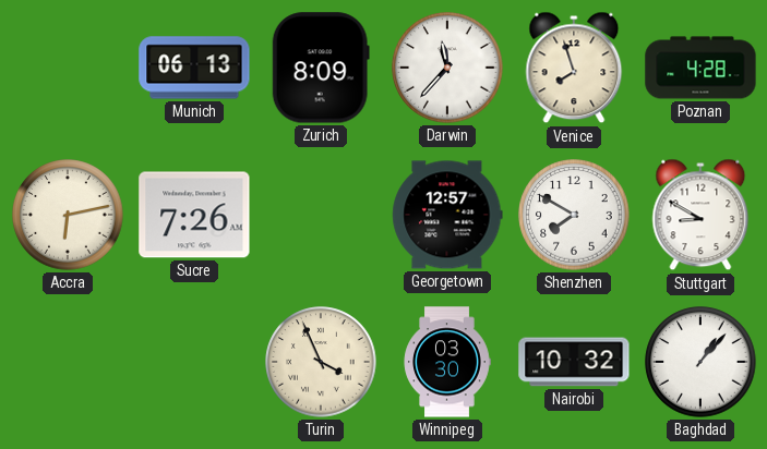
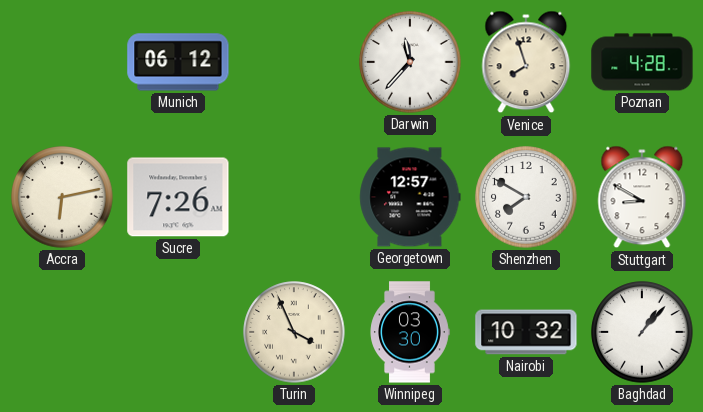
Munich: 06:13 -> 06:12 (178, 62)
Zurich: 8:09 -> none (321, 68)
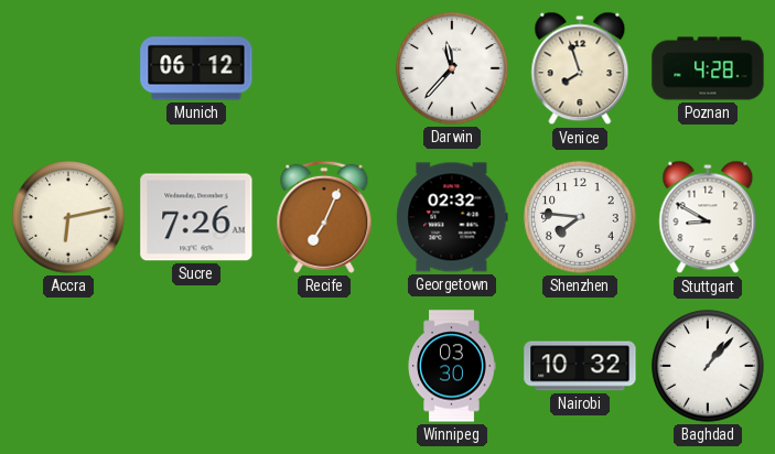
Recife: none -> 7:04 (324, 217)
Georgetown: 12:57 -> 02:32 (452, 217)
Shenzhen: 7:50 -> 7:46 (580, 217)
Turin: 3:56 -> none (294, 332)
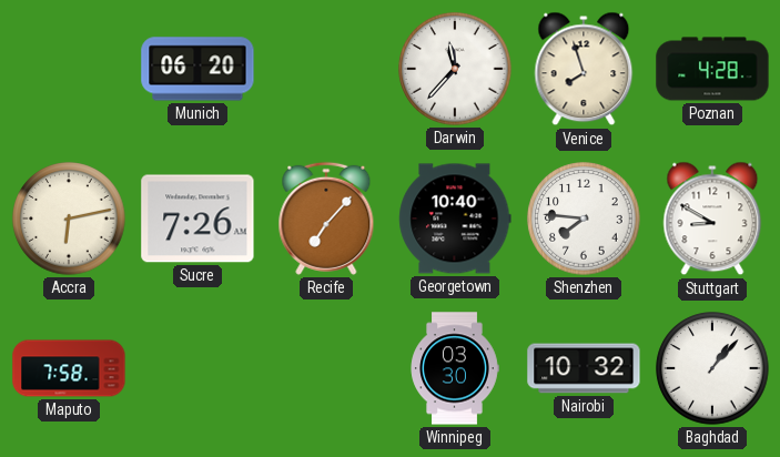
Munich: 06:12 -> 06:20 (197, 69)
Recife: 7:04 -> 7:07 (326, 219)
Georgetown: 02:32 -> 10:40 (455, 219)
Maputo: none -> 7:58 (69, 368)
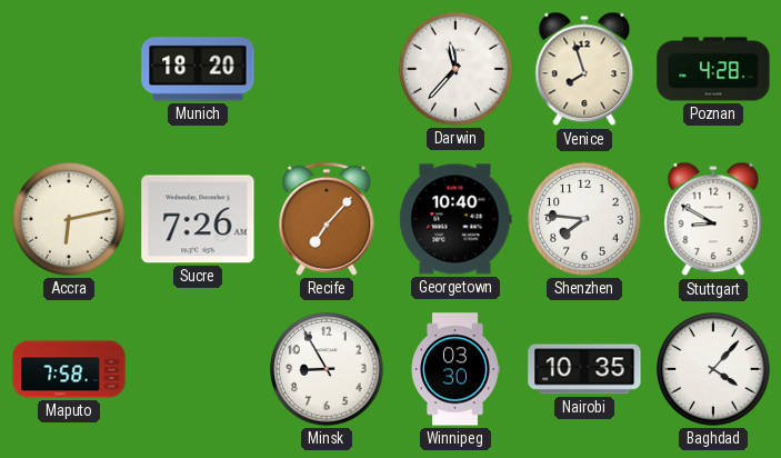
Munich: 06:20 -> 18:20 (198, 69)
Minsk: none -> 8:55 (327, 369)
Nairobi: 10:32 -> 10:35 (584, 369)
Baghdad: 1:07 -> 4:07 (713, 369)
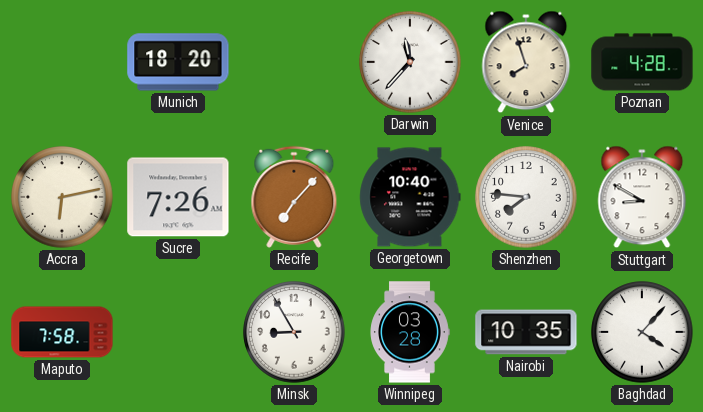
Winnipeg: 03:30 -> 03:28 (410, 332)
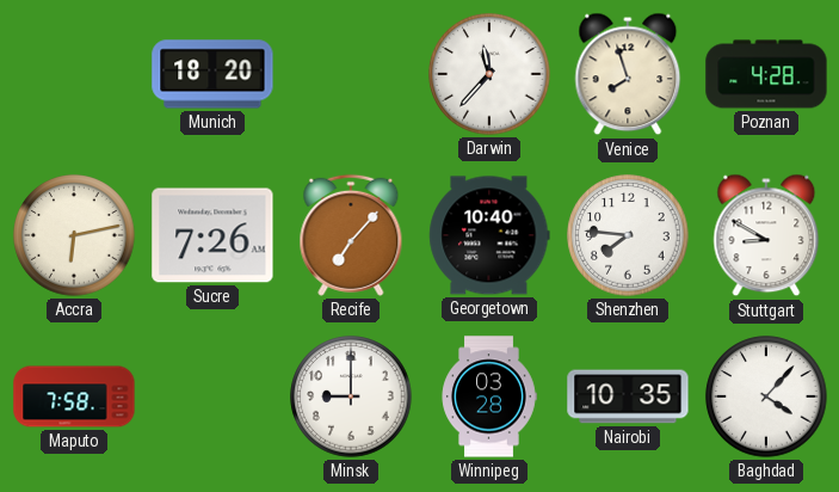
Minsk: 8:55 -> 9:00 (351, 396)
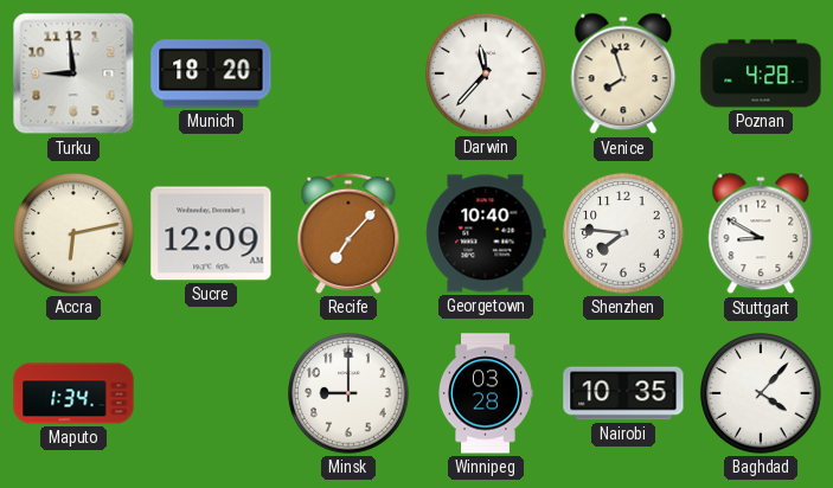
Turku: none -> 8:59 (73, 73)
Sucre: 7:26 -> 12:09 (211, 233)
Maputo: 7:58 -> 1:34 (73, 393)
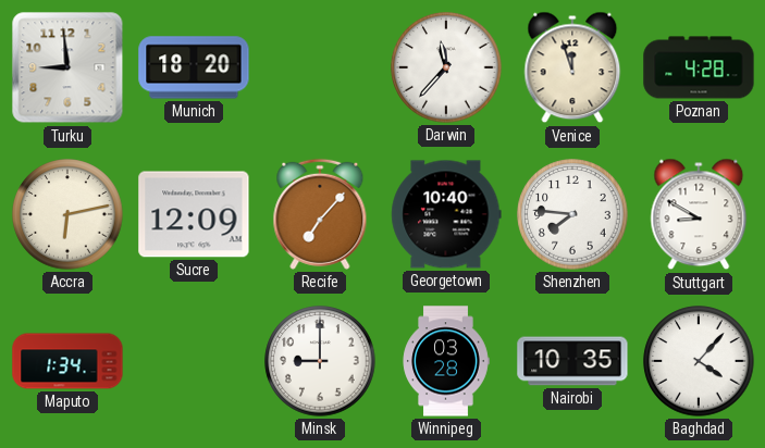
Venice: 7:57 -> 11:57 (572, 67)
